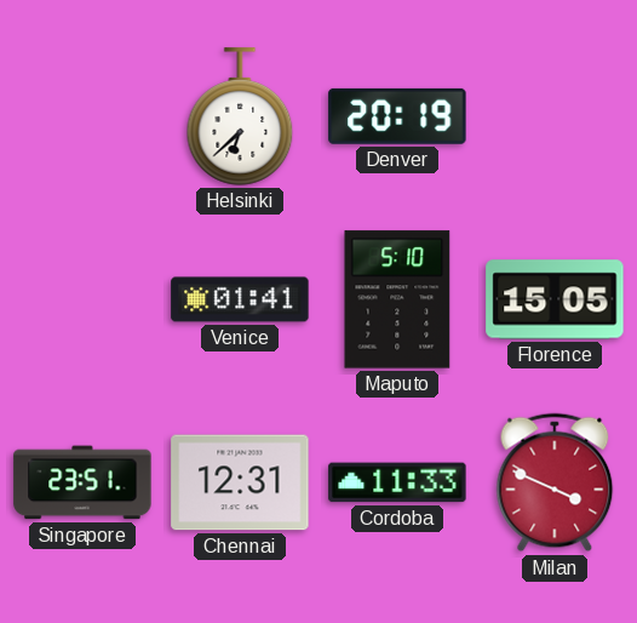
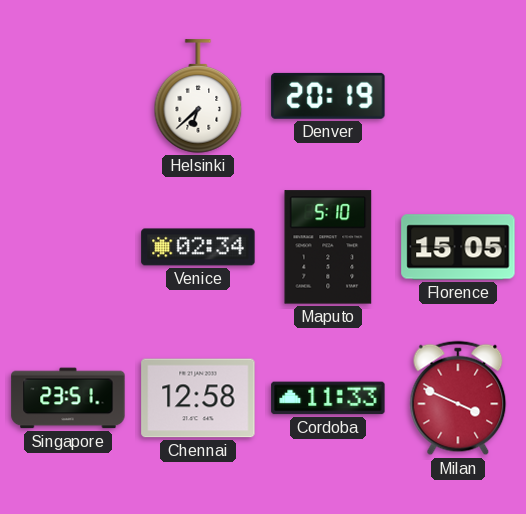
Venice: 01:41 -> 02:34 (198, 247)
Chennai: 12:31 -> 12:58 (198, 398)
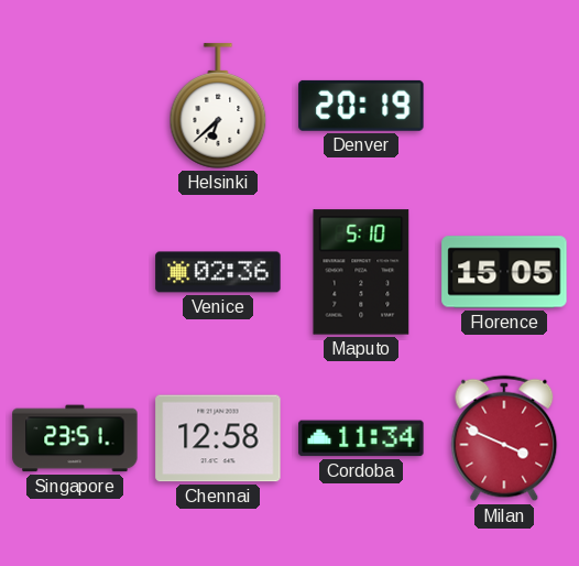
Venice: 02:34 -> 02:36 (218, 272)
Cordoba: 11:33 -> 11:34 (361, 438)
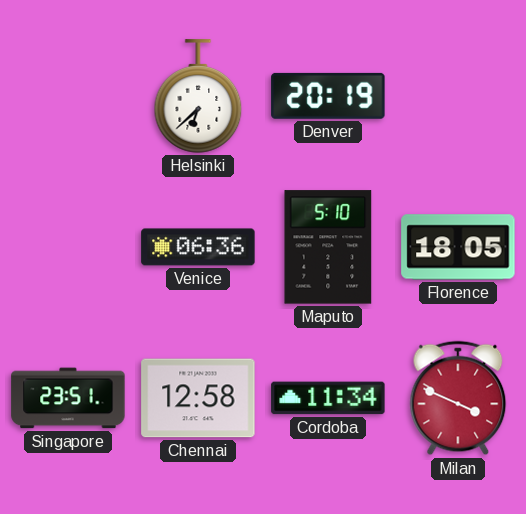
Venice: 02:36 -> 06:36 (198, 247)
Florence: 15:05 -> 18:05 (458, 247)
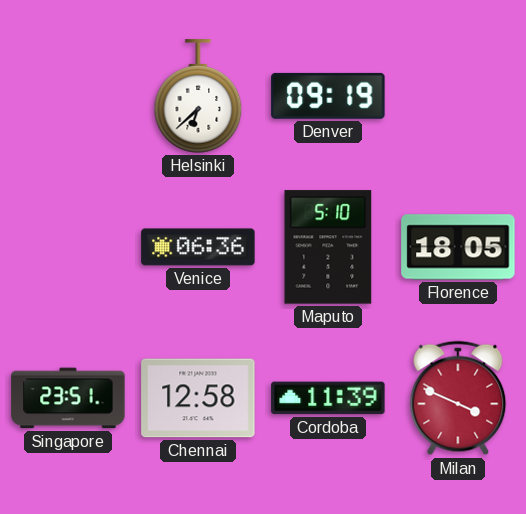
Denver: 20:19 -> 09:19 (328, 96)
Cordoba: 11:34 -> 11:39 (328, 398)
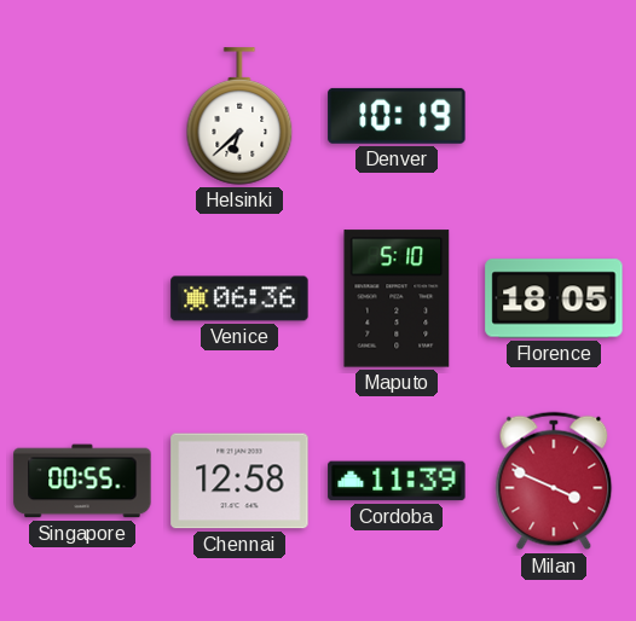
Denver: 09:19 -> 10:19 (397, 116)
Singapore: 23:51 -> 00:55 (82, 481)
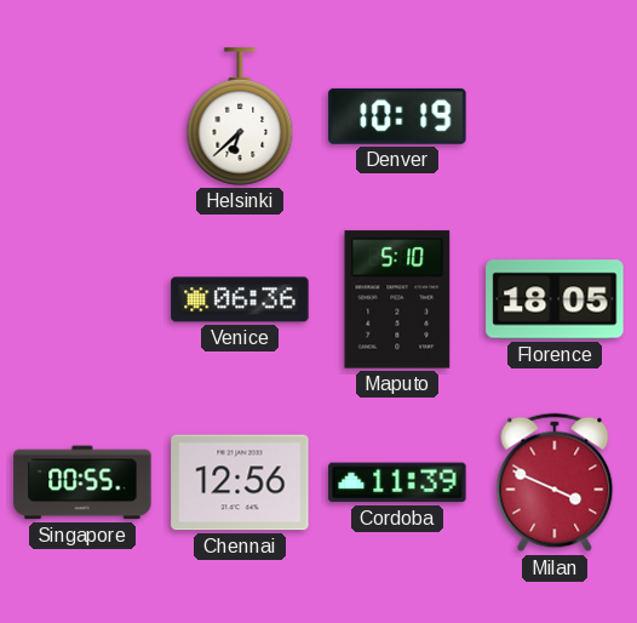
Chennai: 12:58 -> 12:56 (240, 482)
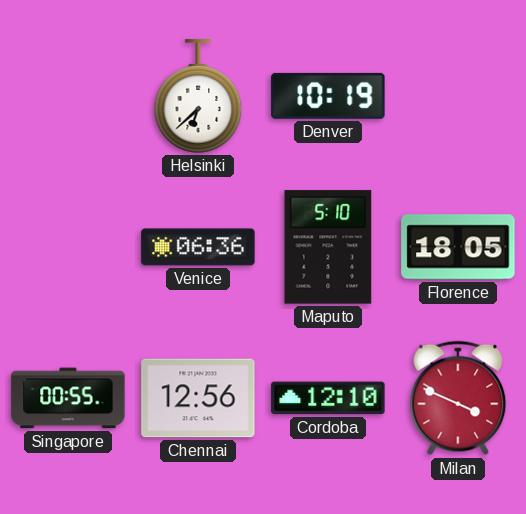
Cordoba: 11:39 -> 12:10 (328, 398)
